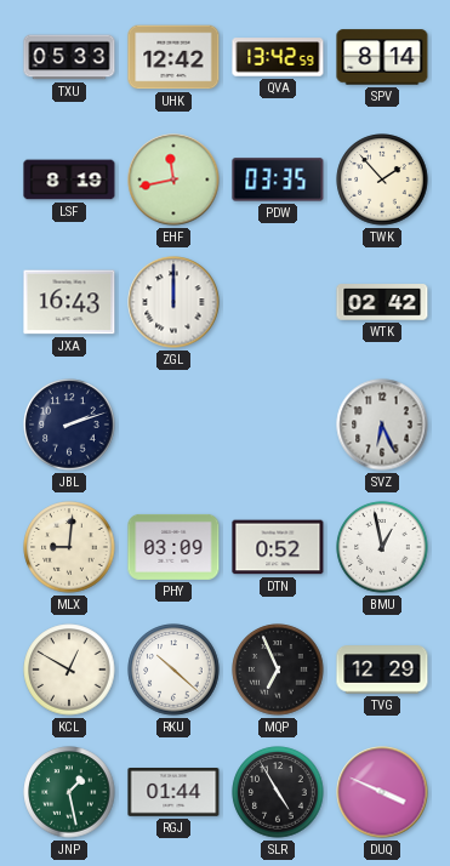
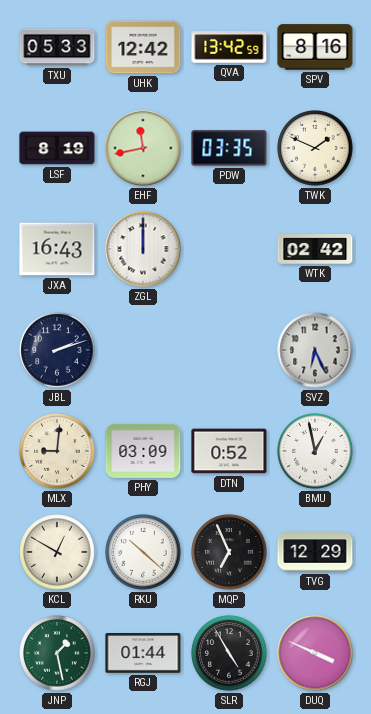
SPV: 8:14 -> 8:16 (315, 47)
TWK: 1:53 -> 1:49 (315, 148)
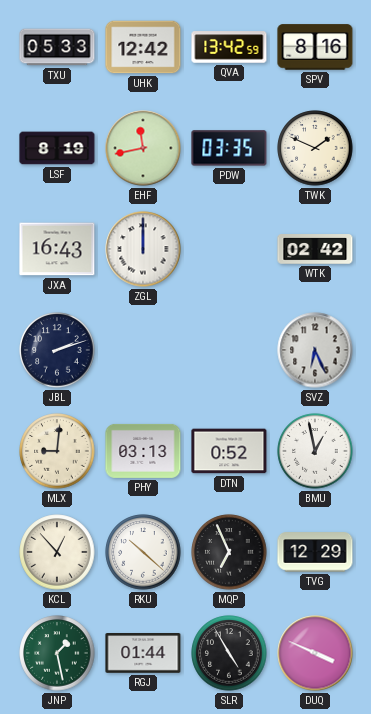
PHY: 03:09 -> 03:13 (143, 451)
KCL: 12:50 -> 12:53 (57, 552)
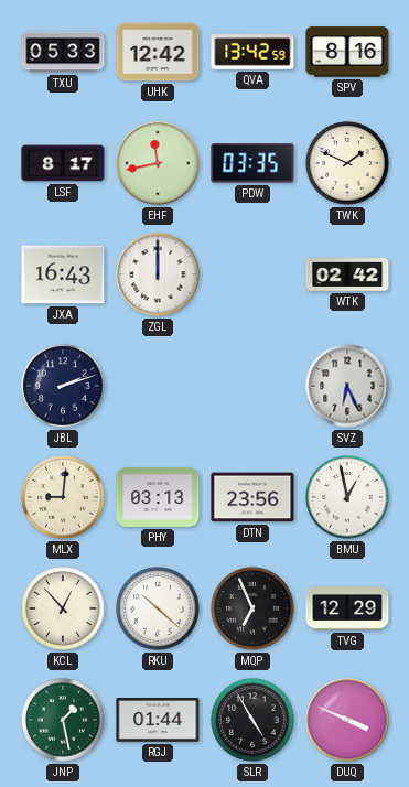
LSF: 8:19 -> 8:17 (63, 163)
DTN: 0:52 -> 23:56 (252, 497)
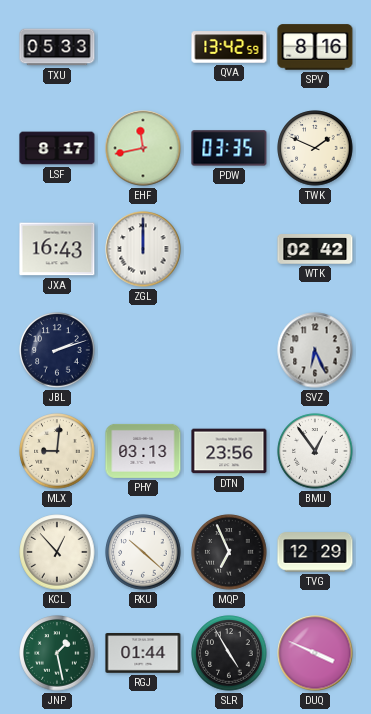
UHK: 12:42 -> none (158, 52)
BMU: 12:58 -> 12:54 (315, 451)
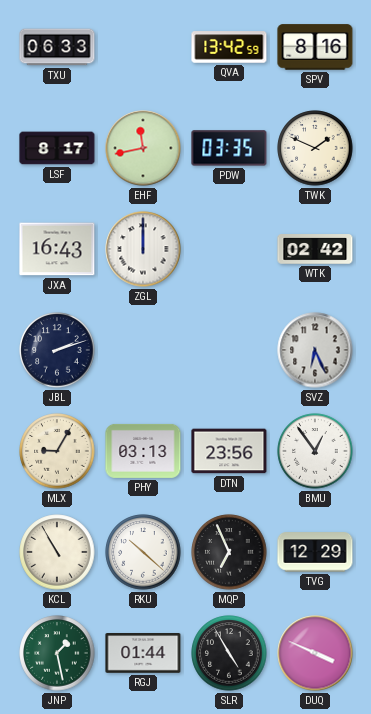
TXU: 05:33 -> 06:33 (57, 47)
MLX: 9:01 -> 9:05 (57, 451)
KCL: 12:53 -> 10:55 (57, 552)
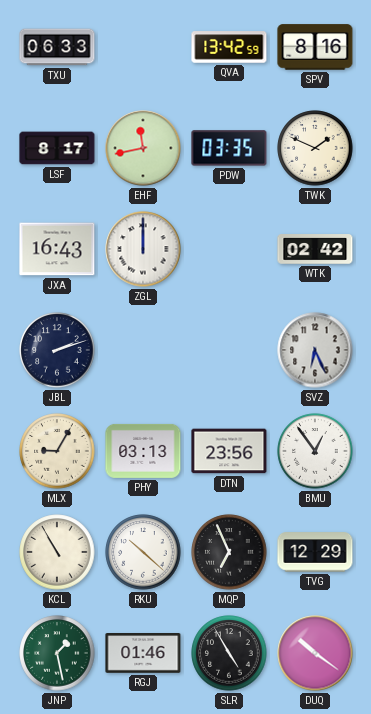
RGJ: 01:44 -> 01:46 (143, 653)
DUQ: 3:49 -> 10:21 (315, 653)
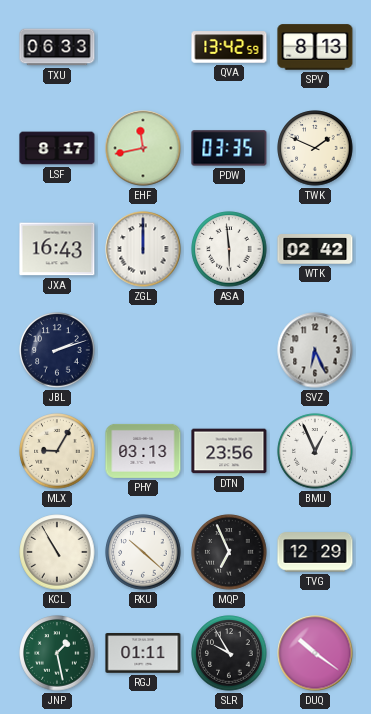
SPV: 8:16 -> 8:13 (315, 47)
ASA: none -> 5:59 (229, 249)
BMU: 12:54 -> 12:56 (315, 451)
RGJ: 01:46 -> 01:11 (143, 653)
SLR: 4:55 -> 9:55 (229, 653)
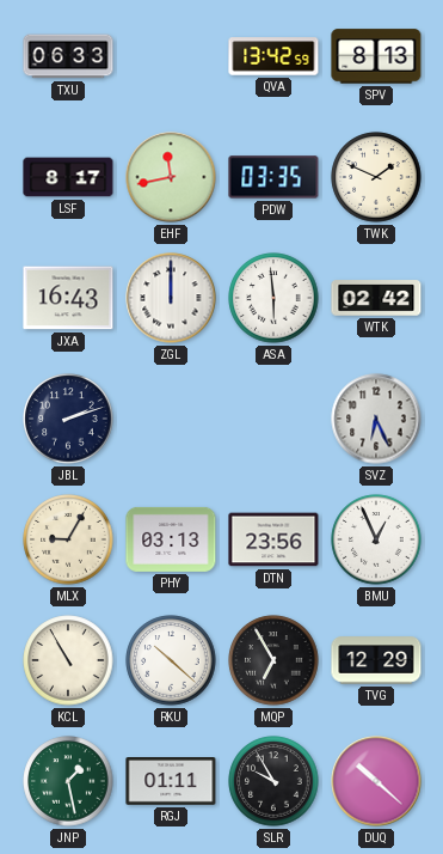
MQP: 6:56 -> 6:55 (273, 660)
DUQ: 10:21 -> 10:22 (376, 781)
